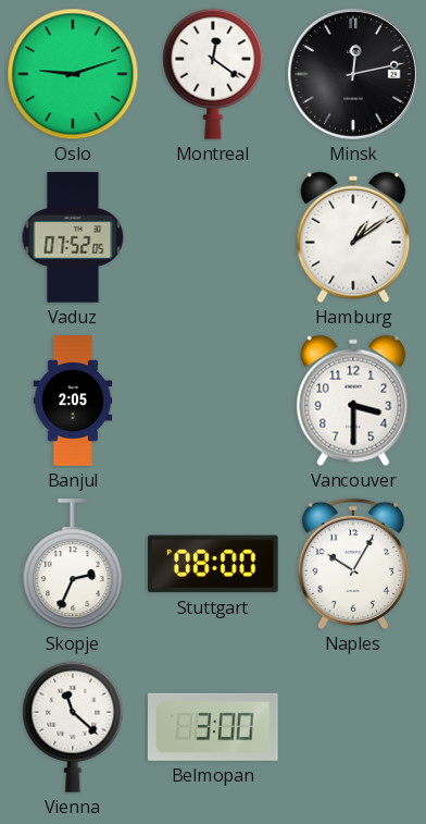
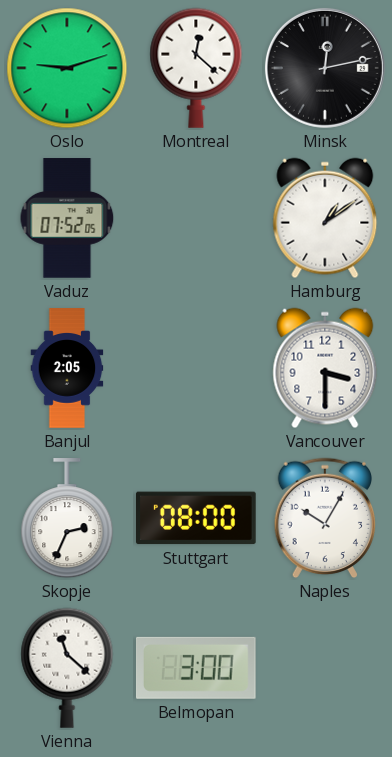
Montreal: 12:21 -> 12:22 (196, 68)
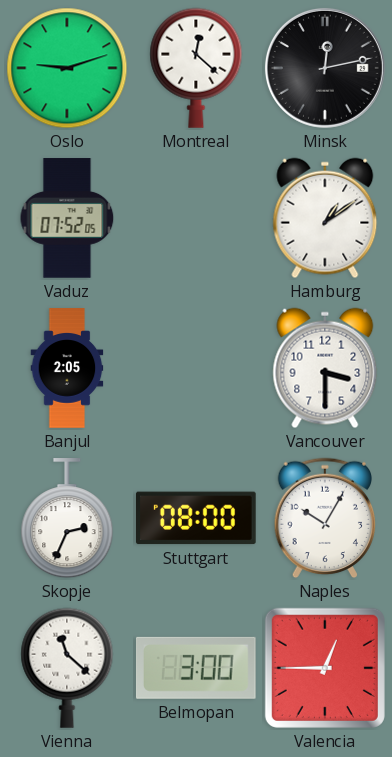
Valencia: none -> 12:45 (325, 668)
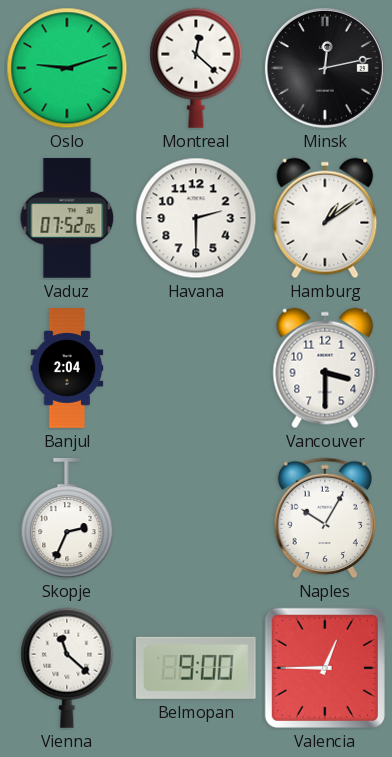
Havana: none -> 2:30 (196, 218)
Banjul: 2:05 -> 2:04 (67, 368)
Stuttgart: 08:00 -> none (197, 518)
Belmopan: 3:00 -> 9:00 (196, 668)
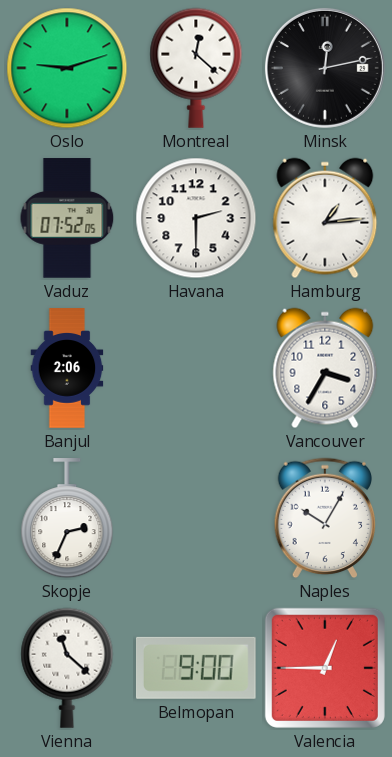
Hamburg: 1:09 -> 1:14 (325, 218)
Banjul: 2:04 -> 2:06 (67, 368)
Vancouver: 3:30 -> 3:35 (325, 368)
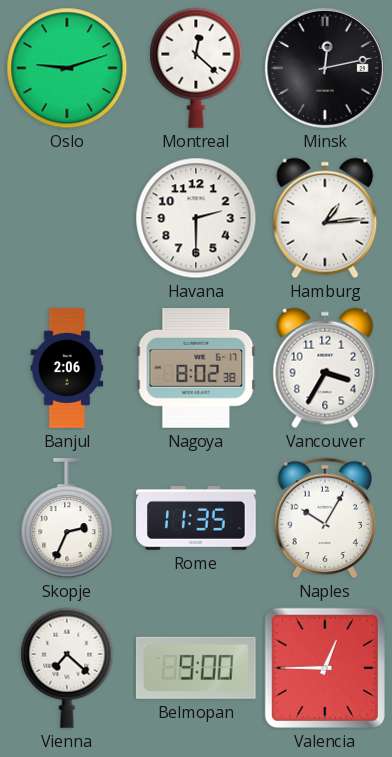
Vaduz: 07:52 -> none (67, 218)
Nagoya: none -> 8:02 (196, 369)
Rome: none -> 11:35 (196, 519)
Vienna: 11:22 -> 7:22 (67, 668)
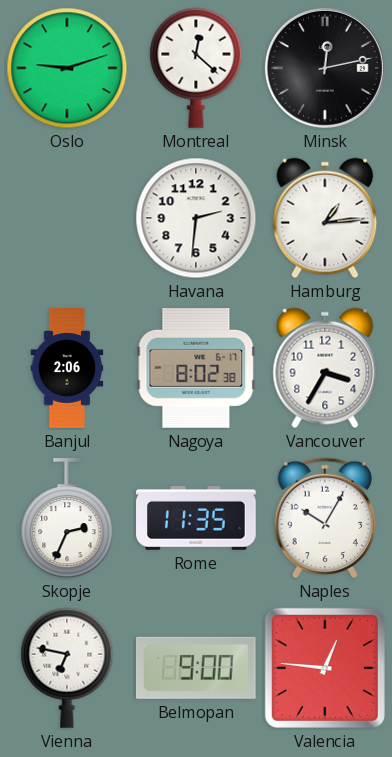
Havana: 2:30 -> 2:31 (196, 218)
Vienna: 7:22 -> 6:47 (67, 668)
Valencia: 12:45 -> 12:46 (325, 668)
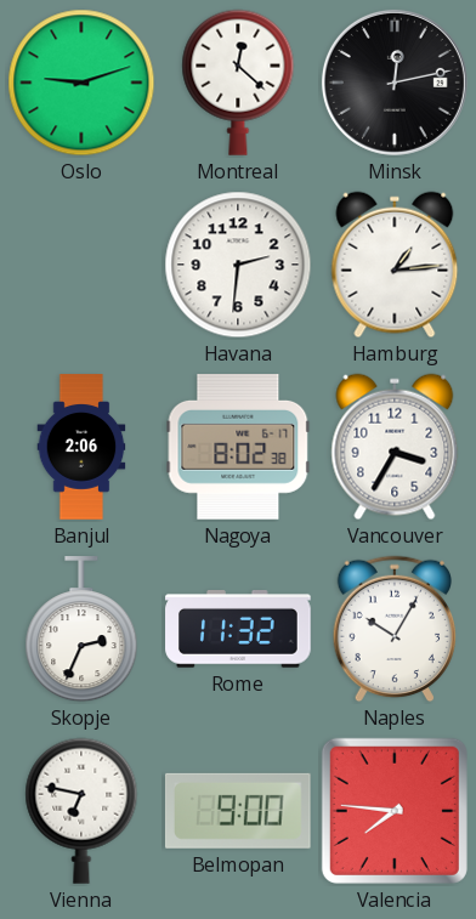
Rome: 11:35 -> 11:32 (238, 630)
Valencia: 12:46 -> 7:46 (395, 811)
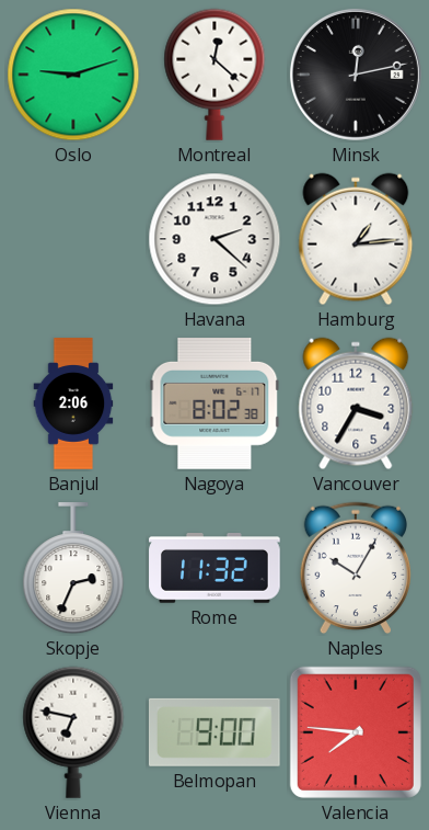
Havana: 2:31 -> 2:22 (215, 239)
